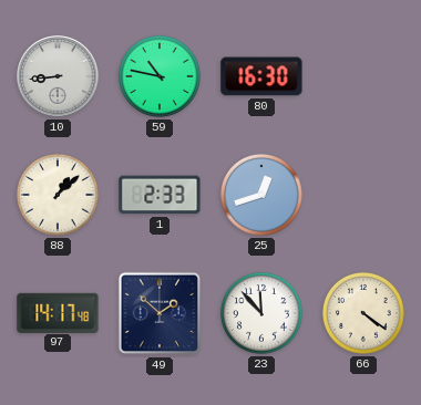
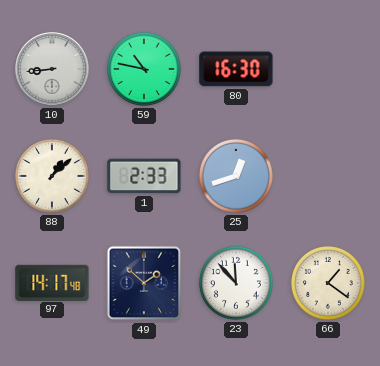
66: 4:21 -> 1:21 (328, 283)
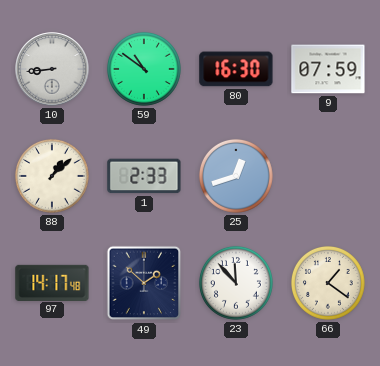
59: 10:47 -> 10:51 (144, 69)
9: none -> 07:59 (328, 69)
